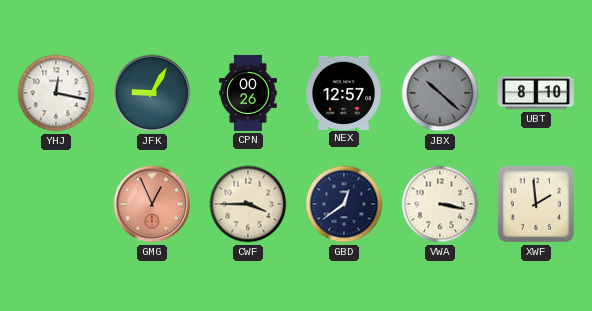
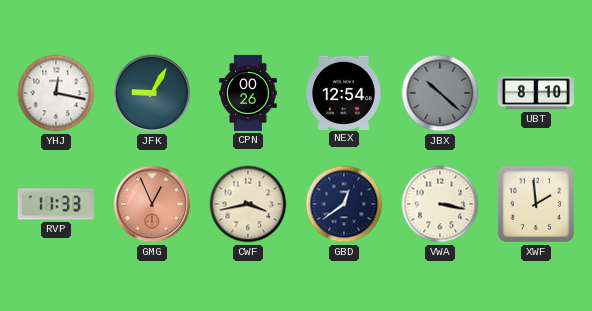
NEX: 12:57 -> 12:54 (344, 92)
RVP: none -> 11:33 (56, 204)
CWF: 3:45 -> 3:43 (248, 204)
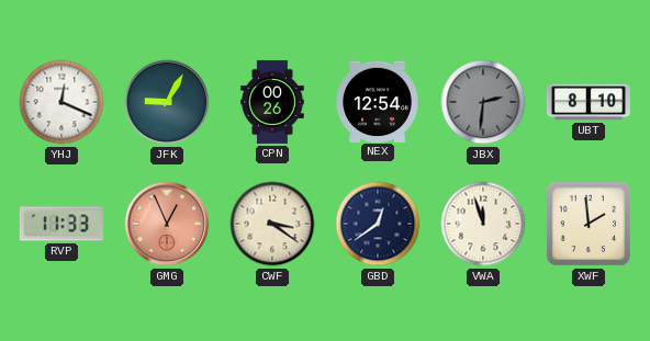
YHJ: 12:17 -> 12:19 (61, 102)
JBX: 10:22 -> 2:31 (483, 102)
CWF: 3:43 -> 3:21 (272, 224)
VWA: 3:17 -> 11:57 (483, 224)
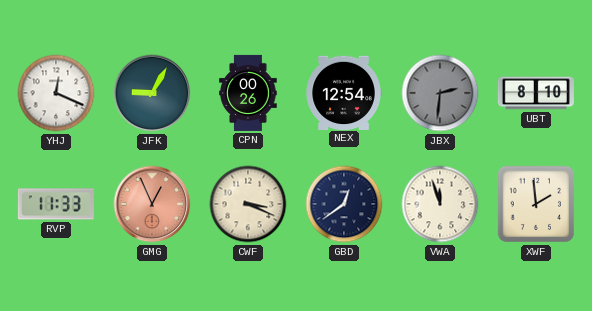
CWF: 3:21 -> 3:19 (248, 204)
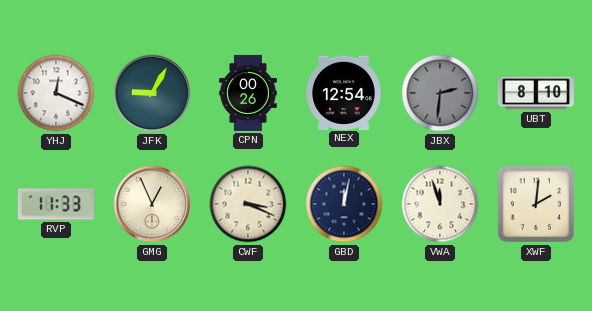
GMG dial: salmon -> cream (152, 204)
GBD: 12:39 -> 12:02 (344, 204)
XWF: 1:59 -> 2:01 (536, 204)
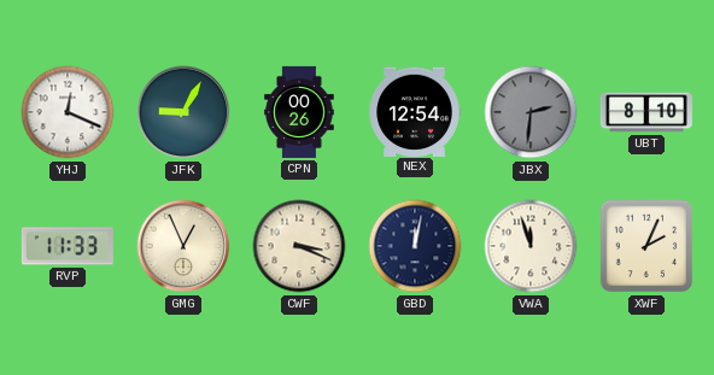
XWF: 2:01 -> 2:04 (646, 246)
